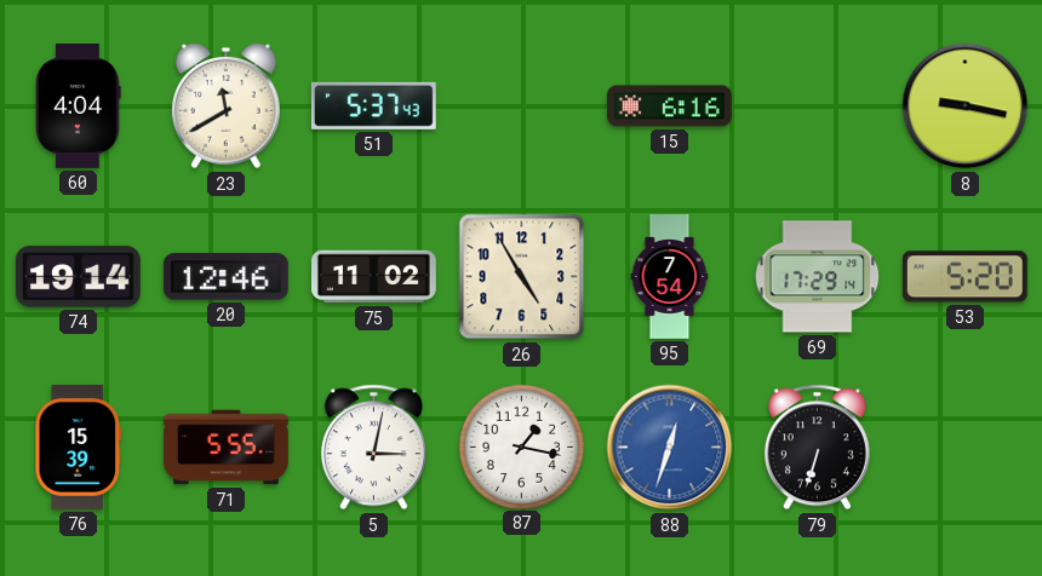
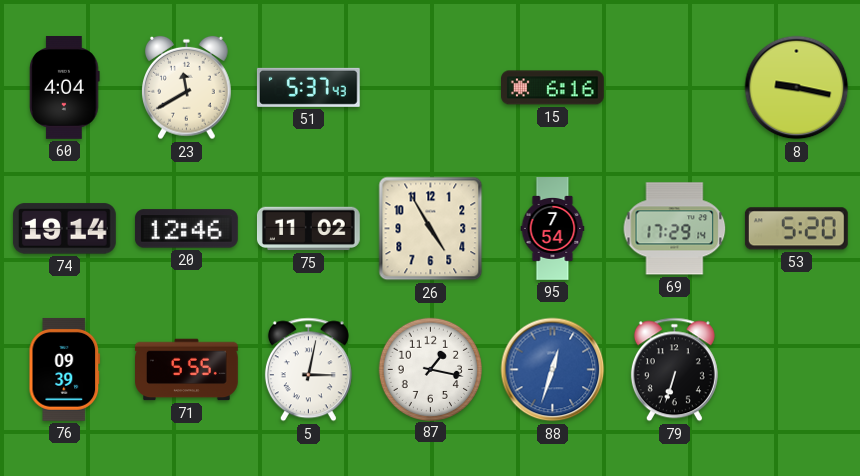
76: 15:39 -> 09:39 (65, 369)
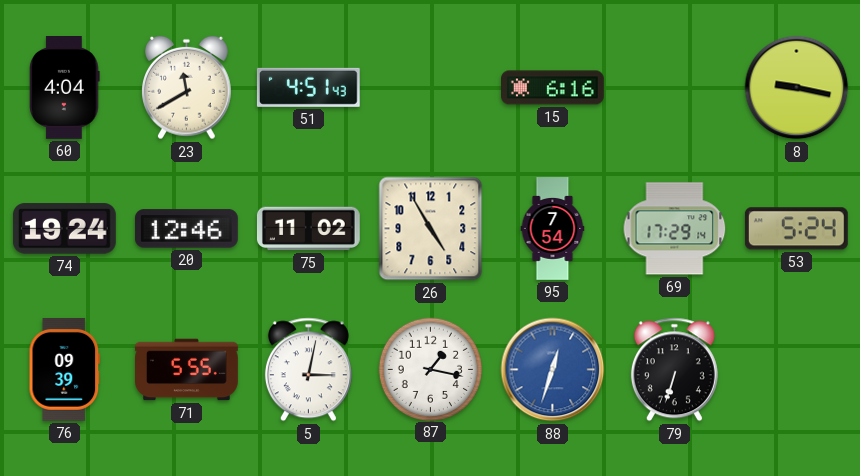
51: 5:37 -> 4:51 (308, 87)
74: 19:14 -> 19:24 (64, 229)
53: 5:20 -> 5:24 (796, 229)
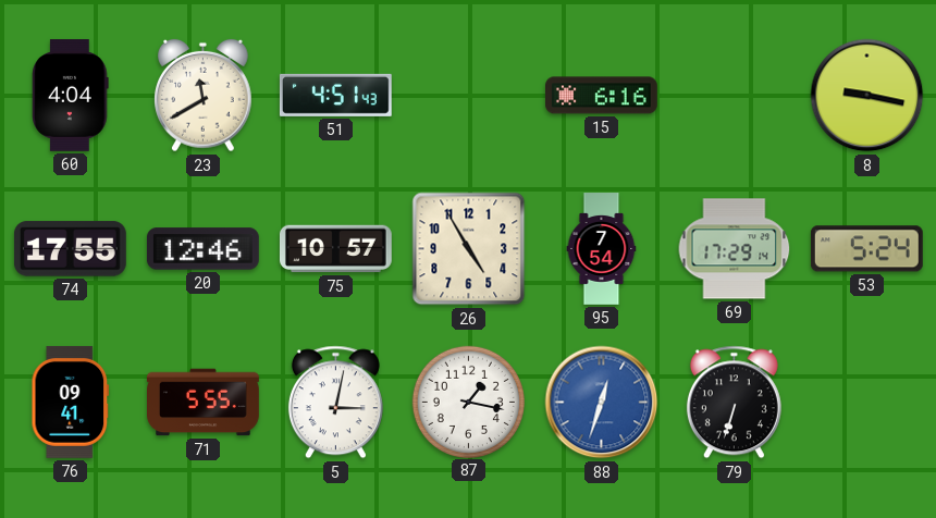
74: 19:24 -> 17:55 (70, 249)
75: 11:02 -> 10:57 (335, 249)
76: 09:39 -> 09:41 (71, 402)
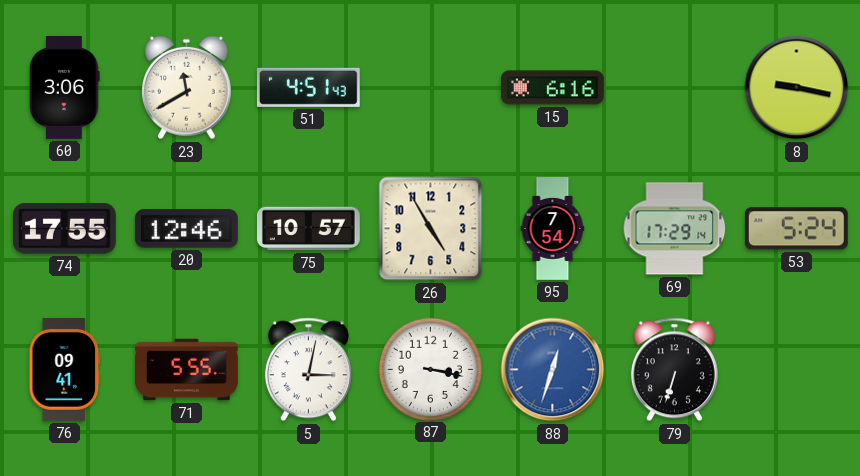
60: 4:04 -> 3:06 (65, 88)
87: 1:17 -> 3:17 (430, 369)
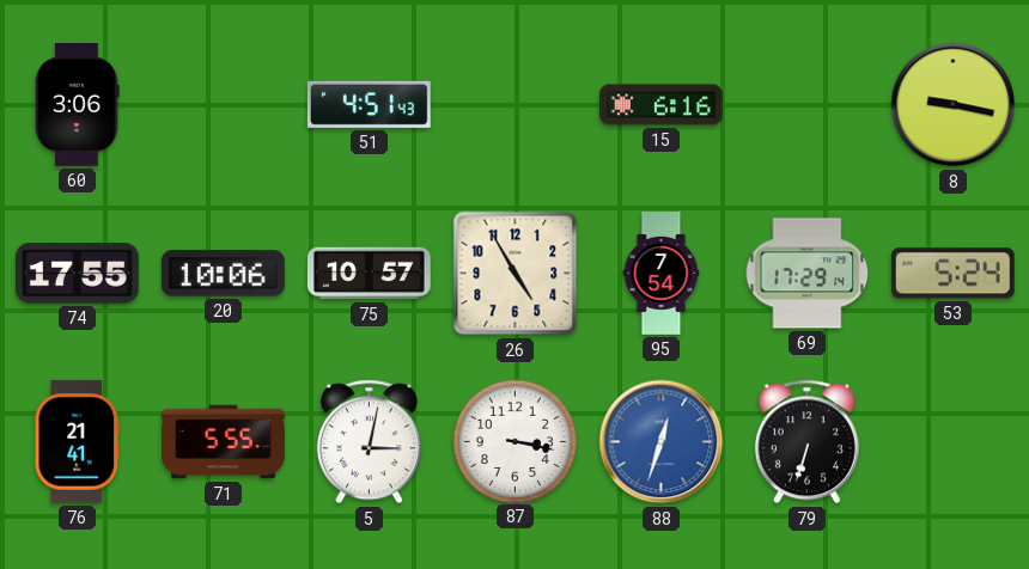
23: 11:40 -> none (187, 88)
20: 12:46 -> 10:06 (223, 274)
76: 09:41 -> 21:41 (78, 441)
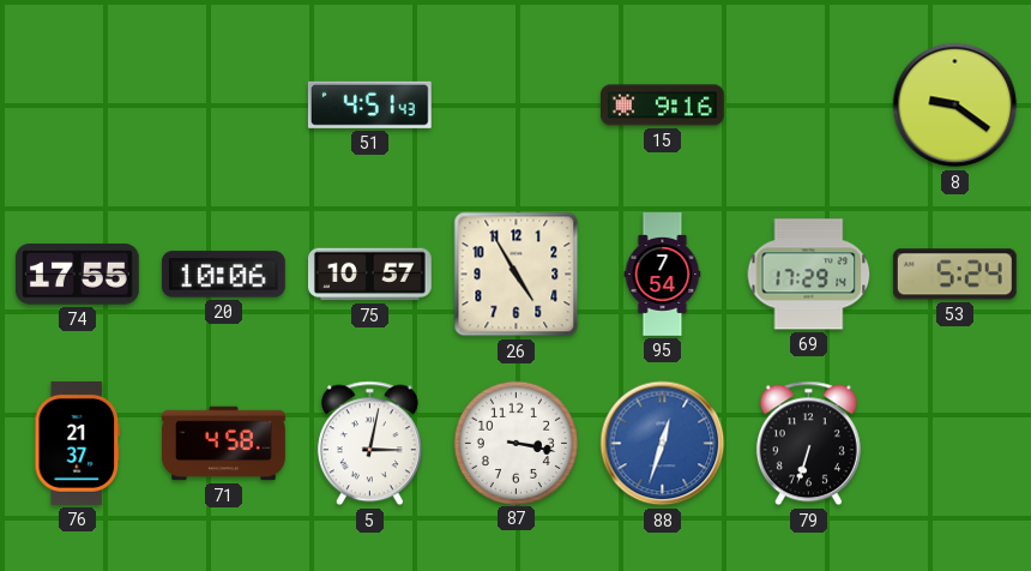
60: 3:06 -> none (78, 105)
15: 6:16 -> 9:16 (663, 106)
8: 9:17 -> 9:21 (955, 106)
76: 21:41 -> 21:37 (78, 443)
71: 5:55 -> 4:58 (224, 444)
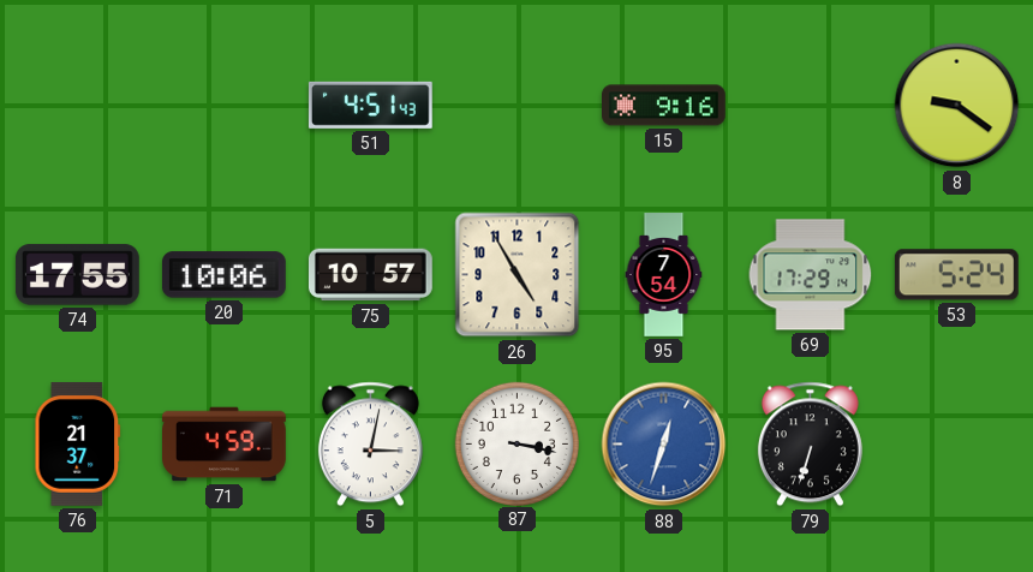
71: 4:58 -> 4:59 (225, 445)
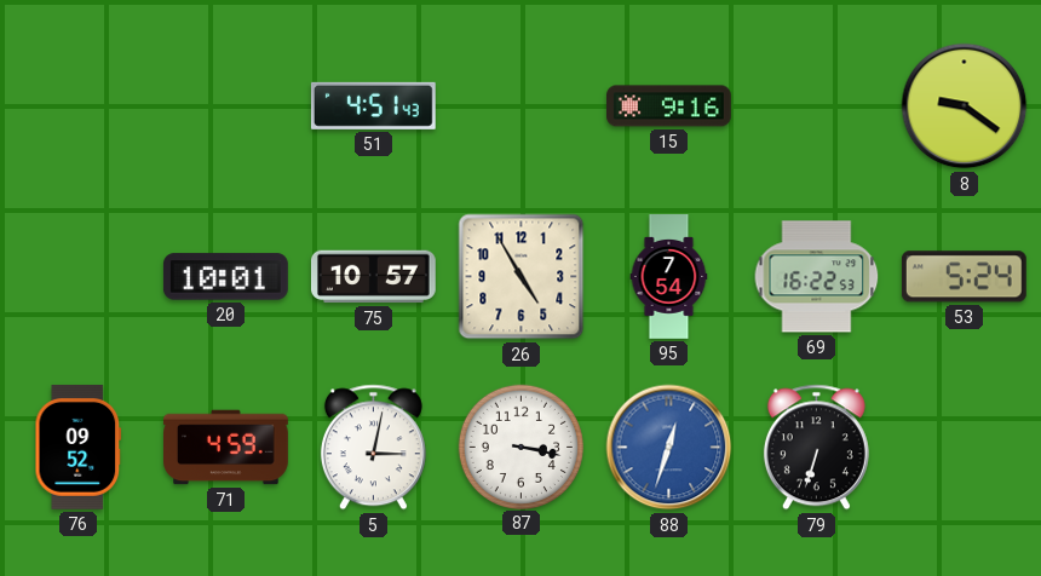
74: 17:55 -> none (77, 275)
20: 10:06 -> 10:01 (225, 277)
69: 17:29 -> 16:22 (817, 277)
76: 21:37 -> 09:52 (79, 447)
